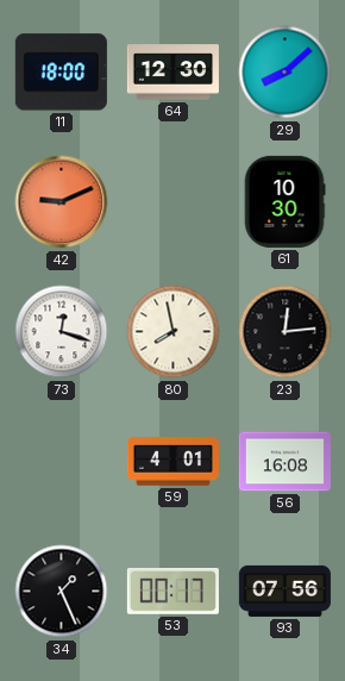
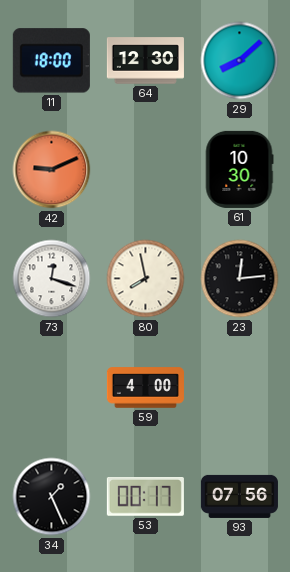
59: 4:01 -> 4:00 (145, 388)
56: 16:08 -> none (284, 462)
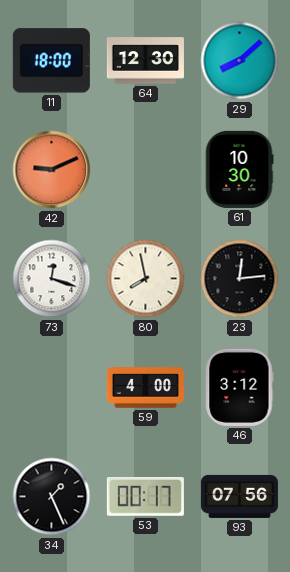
46: none -> 3:12 (240, 387)
